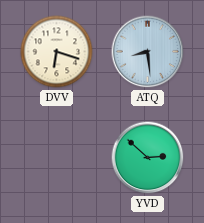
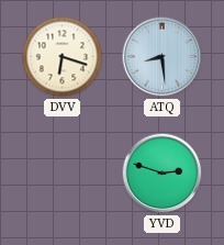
YVD: 2:52 -> 2:48 (163, 174)
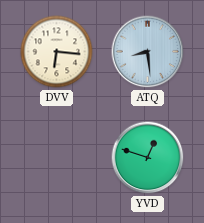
DVV: 6:18 -> 6:16 (57, 52)
YVD: 2:48 -> 12:48 (148, 158)
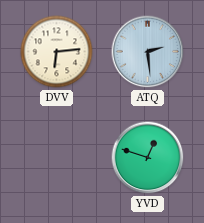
DVV: 6:16 -> 6:14 (57, 52)
ATQ: 8:29 -> 2:29 (148, 52)
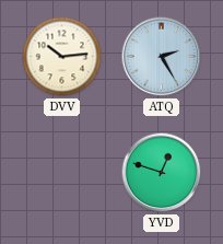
DVV: 6:14 -> 10:14 (62, 57)
ATQ: 2:29 -> 2:25 (162, 57)
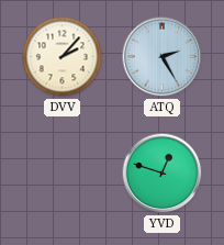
DVV: 10:14 -> 2:07 (63, 57)
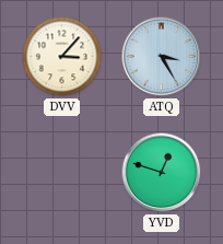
DVV: 2:07 -> 3:07 (62, 57)
ATQ: 2:25 -> 3:25 (162, 57)
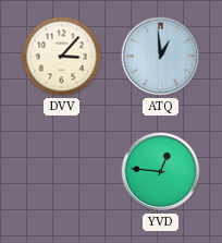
ATQ: 3:25 -> 12:59 (161, 57)
YVD: 12:48 -> 12:46 (161, 172)
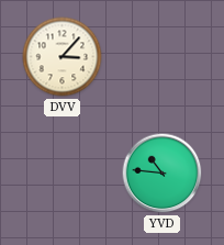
ATQ: 12:59 -> none (161, 57)
YVD: 12:46 -> 10:46 (163, 174)
